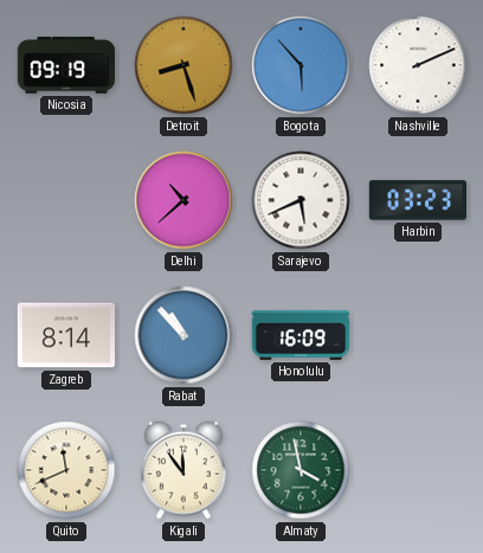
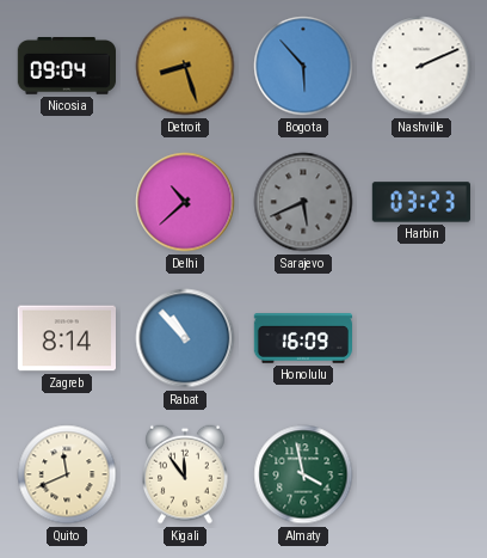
Nicosia: 09:19 -> 09:04 (66, 67)
Sarajevo dial: white -> grey (303, 202)
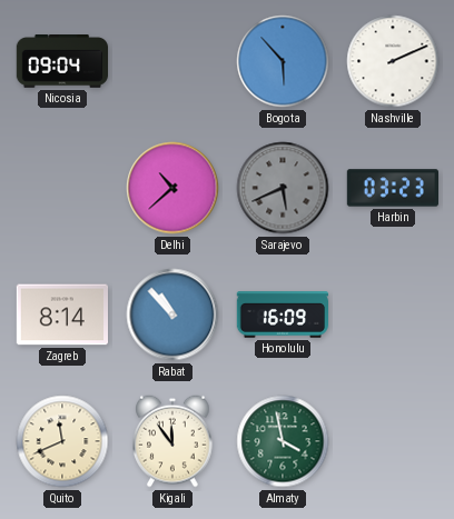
Detroit: 8:27 -> none (185, 66)
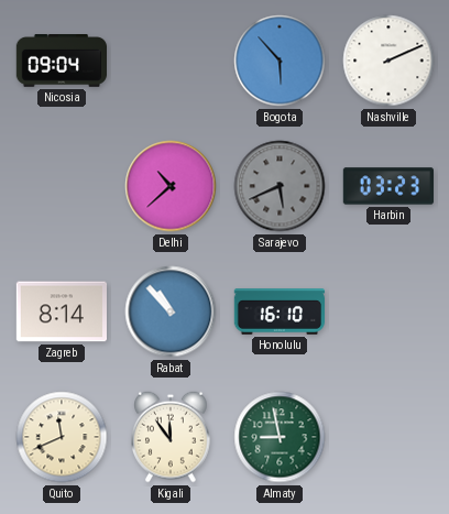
Honolulu: 16:09 -> 16:10 (280, 311)
Almaty: 3:58 -> 8:58 (280, 437)
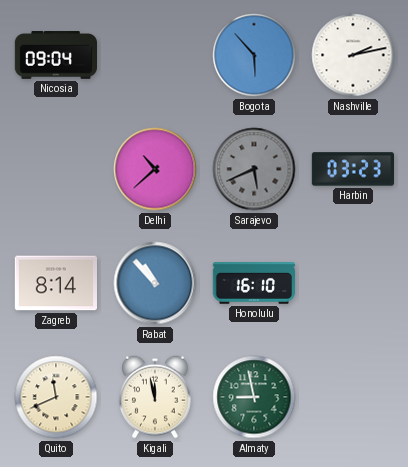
Nashville: 2:11 -> 2:13 (353, 55)
Kigali: 11:54 -> 11:58 (156, 397)
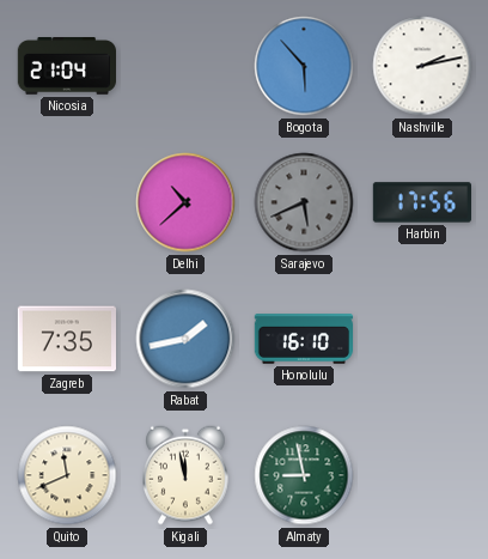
Nicosia: 09:04 -> 21:04 (66, 67)
Harbin: 03:23 -> 17:56 (421, 202)
Zagreb: 8:14 -> 7:35 (66, 339)
Rabat: 10:53 -> 1:43 (185, 339)
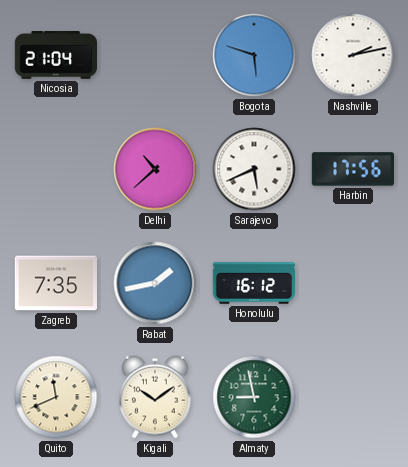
Bogota: 5:53 -> 5:48 (254, 55)
Sarajevo dial: grey -> white (254, 169)
Honolulu: 16:10 -> 16:12 (254, 283)
Kigali: 11:58 -> 10:09 (156, 397)
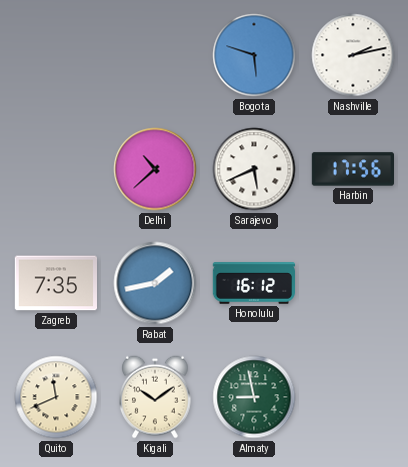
Nicosia: 21:04 -> none (55, 56)
